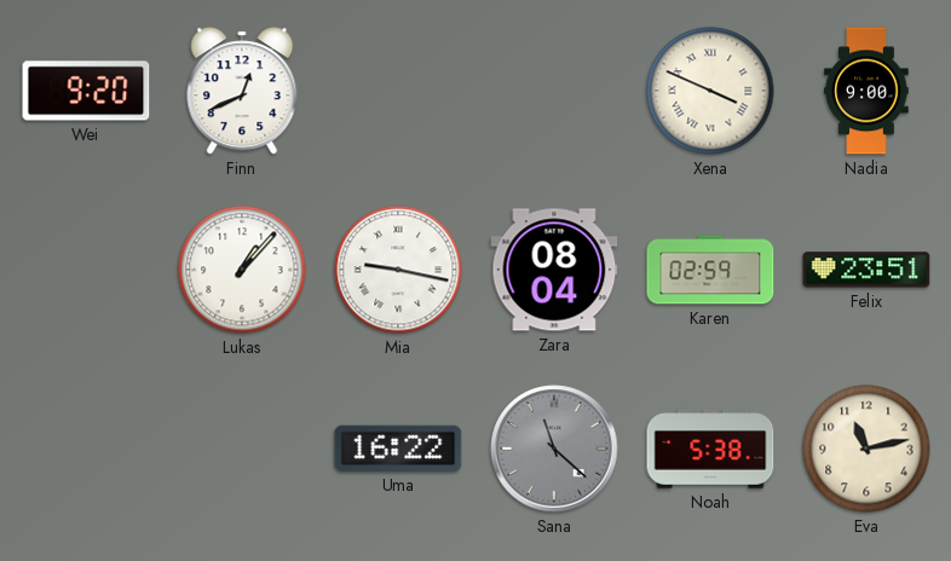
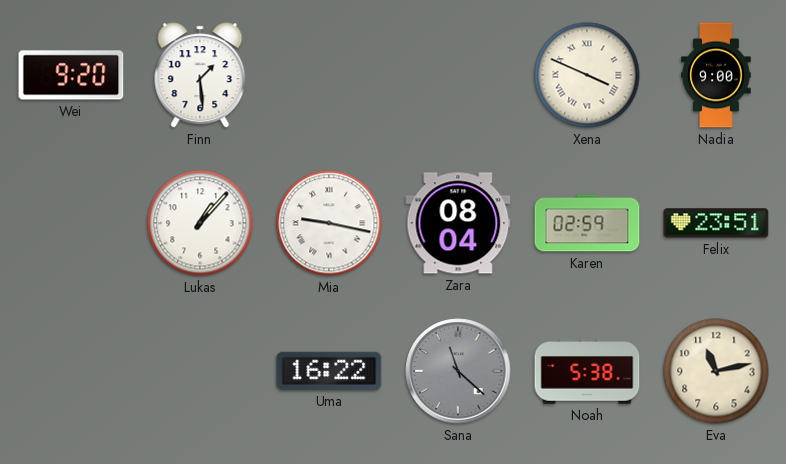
Finn: 12:41 -> 1:29 (200, 75)
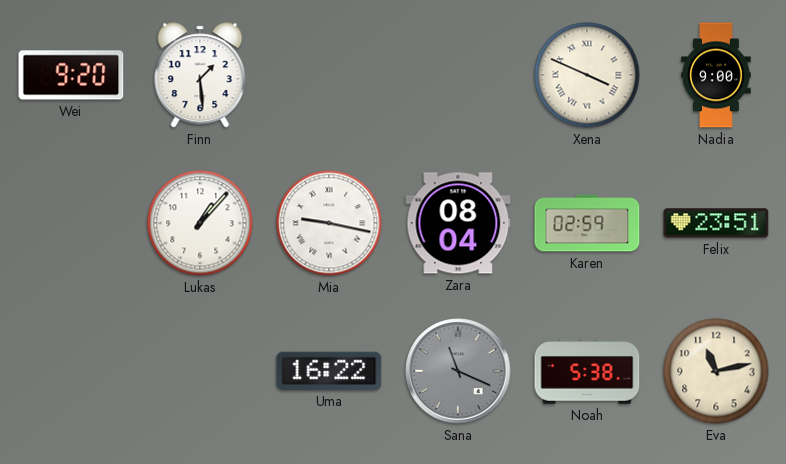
Sana: 11:22 -> 11:19 (458, 371)
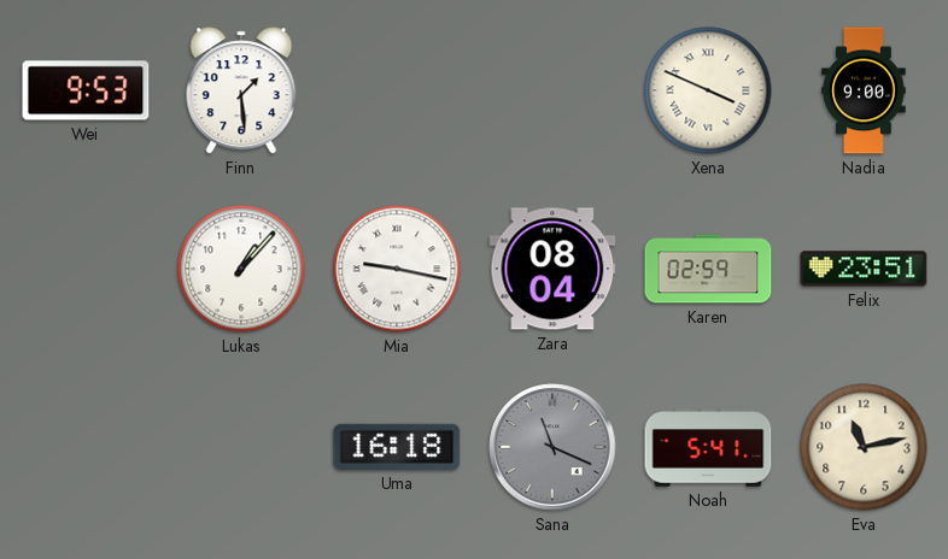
Wei: 9:20 -> 9:53 (86, 90)
Uma: 16:22 -> 16:18 (397, 447)
Noah: 5:38 -> 5:41 (708, 447)
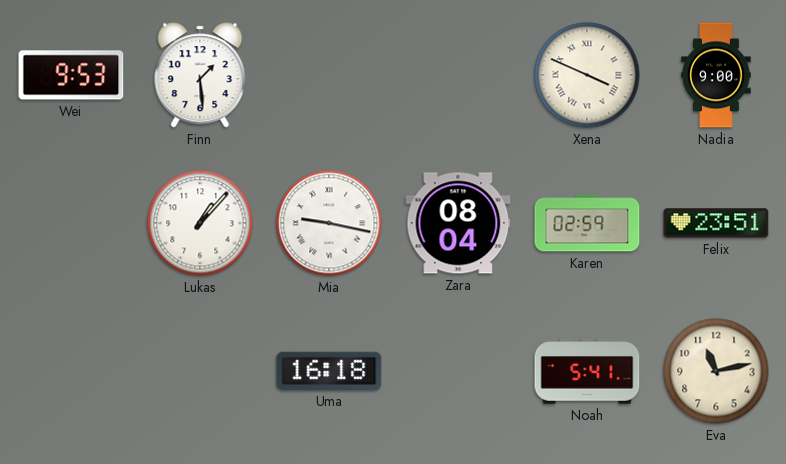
Sana: 11:19 -> none (552, 447)
